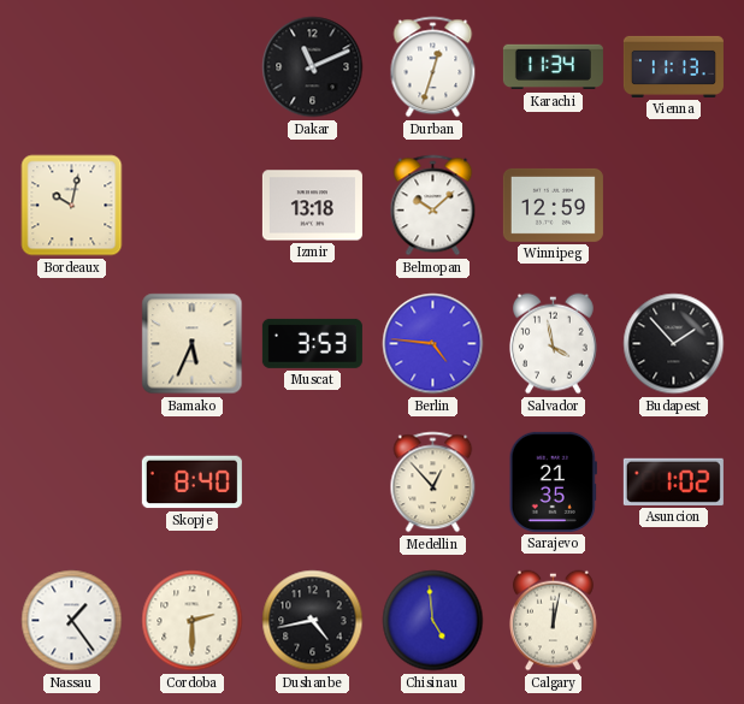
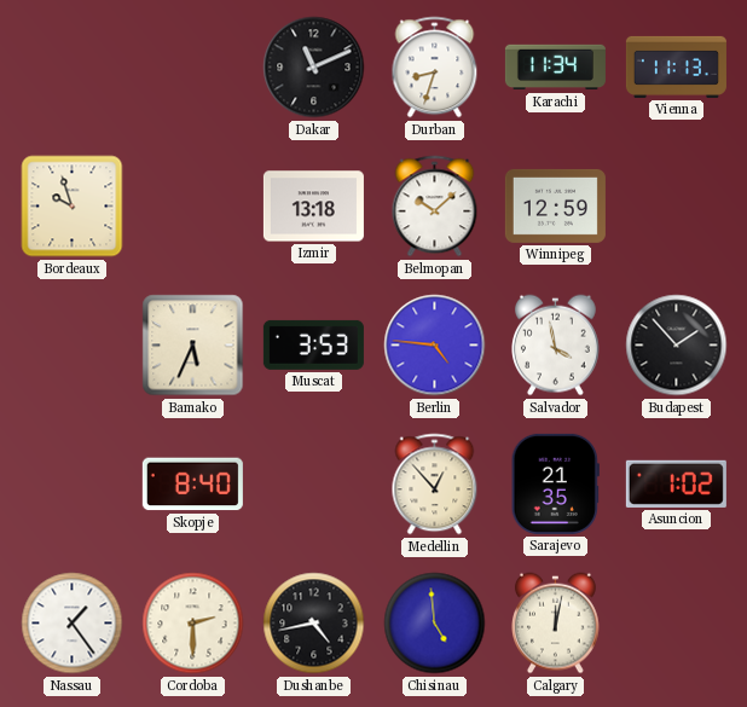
Durban: 12:33 -> 8:33 (435, 68)
Bordeaux: 10:02 -> 9:57 (73, 207)
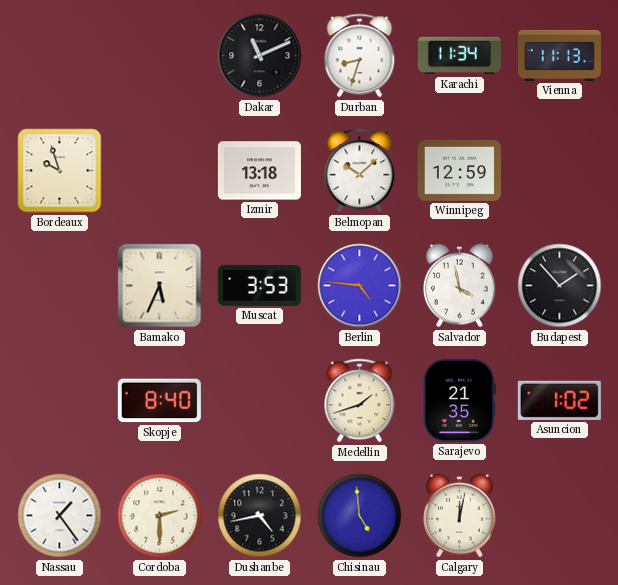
Medellin: 12:53 -> 1:42 (360, 401)
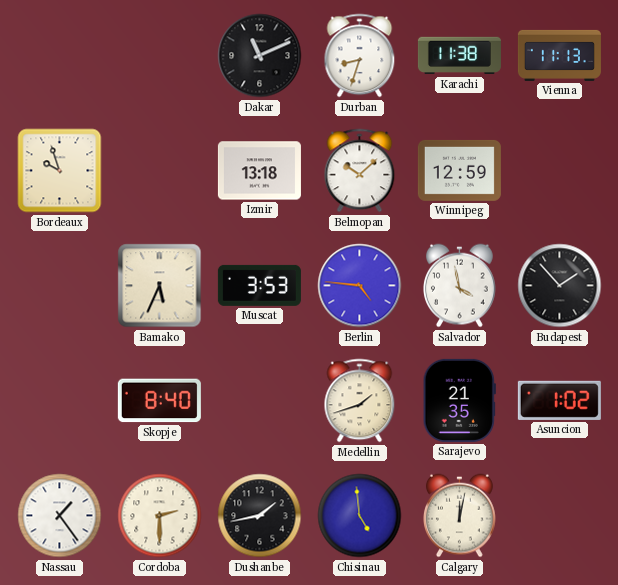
Karachi: 11:34 -> 11:38 (459, 56)
Dushanbe: 4:43 -> 1:43 (260, 516)
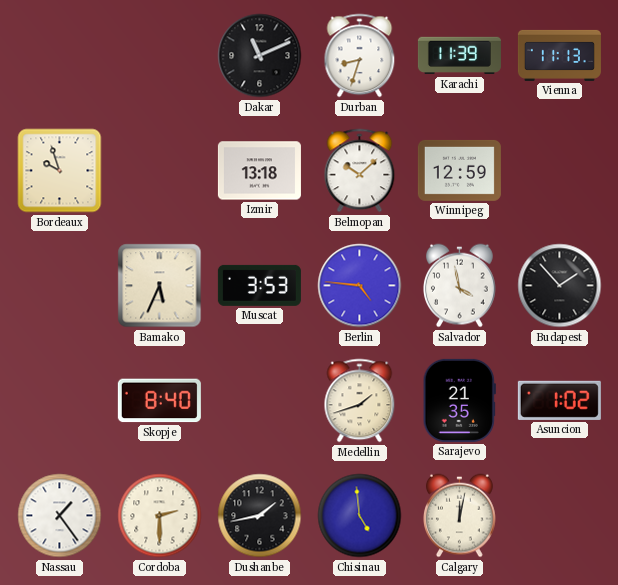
Karachi: 11:38 -> 11:39 (459, 56)
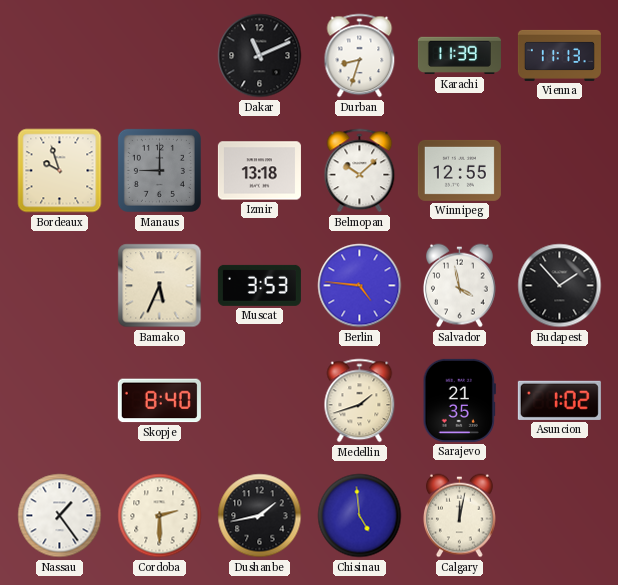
Manaus: none -> 9:00 (159, 170)
Winnipeg: 12:59 -> 12:55 (459, 170)
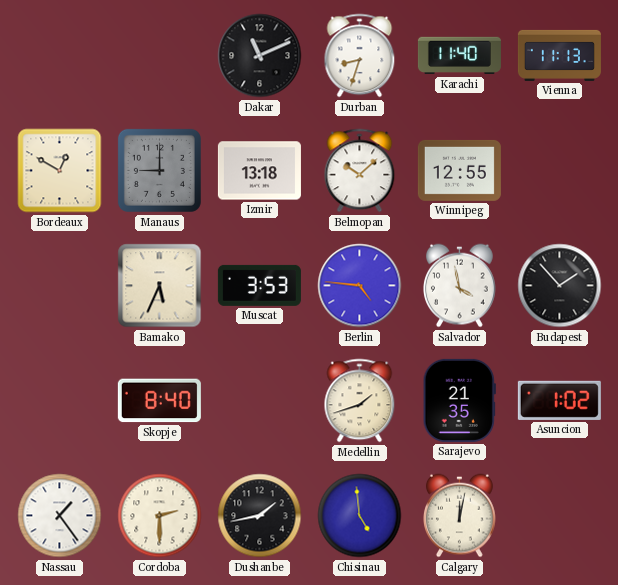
Karachi: 11:39 -> 11:40 (459, 56)
Bordeaux: 9:57 -> 12:50 (60, 171)
